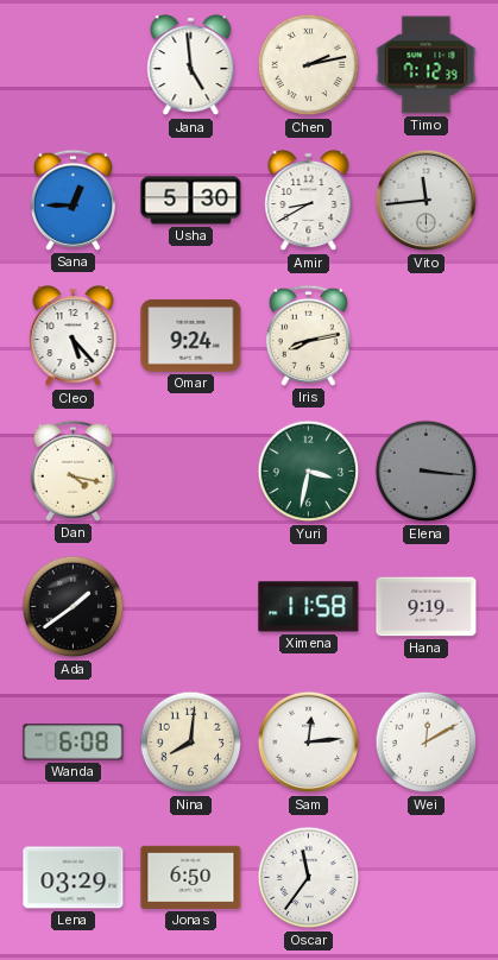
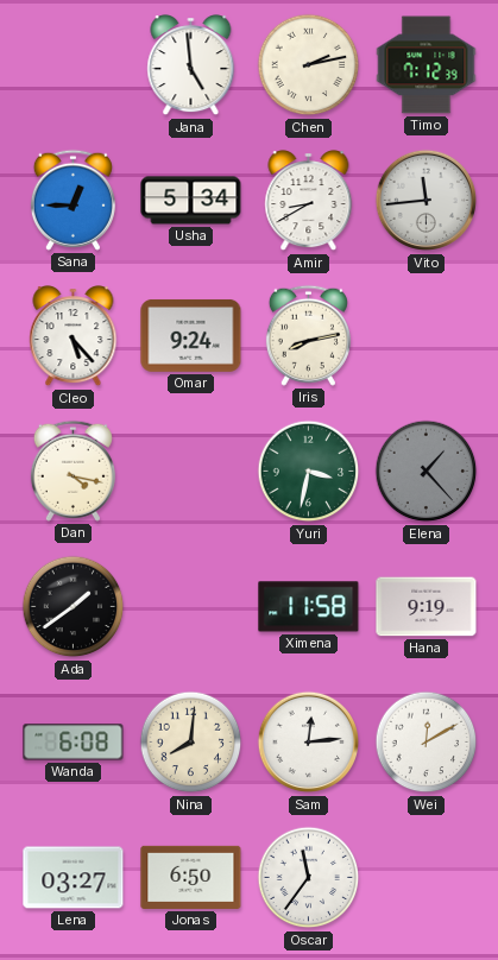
Usha: 5:30 -> 5:34 (191, 201)
Elena: 3:16 -> 1:23 (427, 472)
Lena: 03:29 -> 03:27 (74, 878)
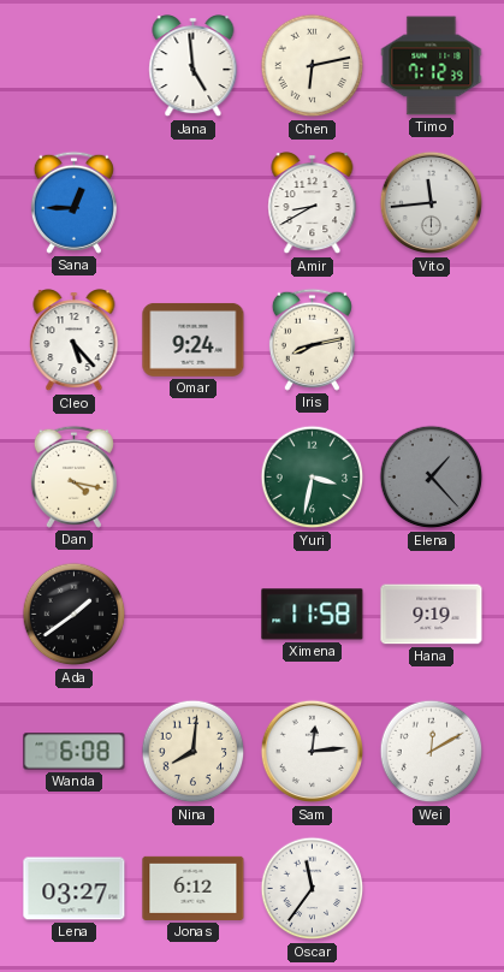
Chen: 2:13 -> 6:13 (313, 66)
Usha: 5:34 -> none (191, 201)
Jonas: 6:50 -> 6:12 (194, 888)
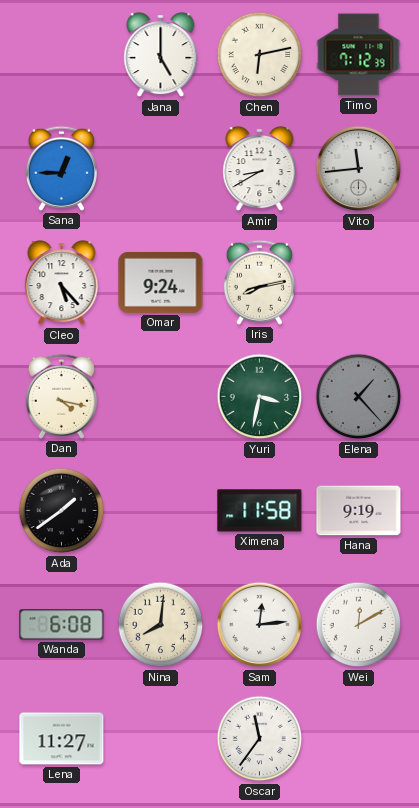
Jana: 4:59 -> 5:00 (161, 55)
Lena: 03:27 -> 11:27 (62, 739)
Jonas: 6:12 -> none (194, 888)
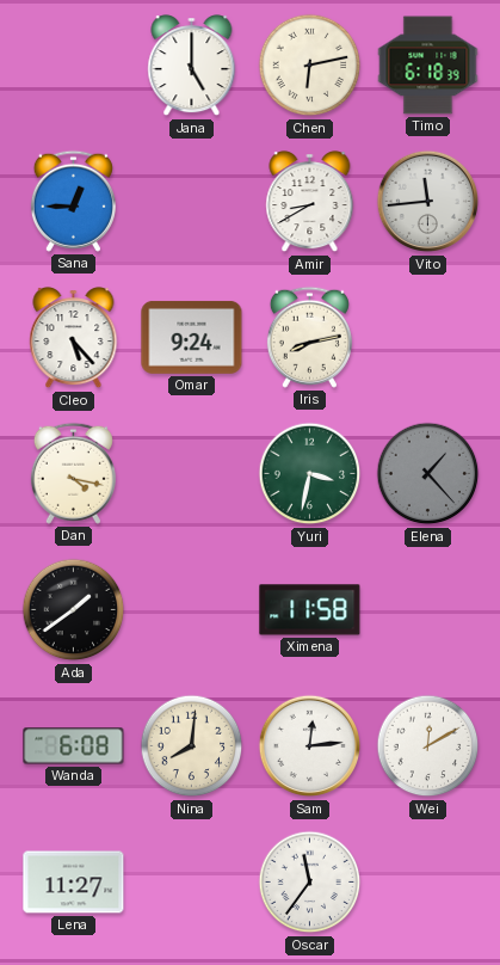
Timo: 7:12 -> 6:18 (428, 66)
Hana: 9:19 -> none (359, 511)
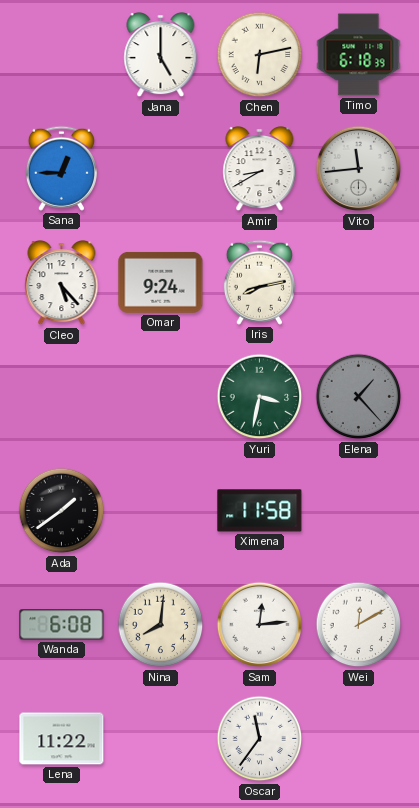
Dan: 4:17 -> none (73, 473)
Lena: 11:27 -> 11:22 (62, 739)
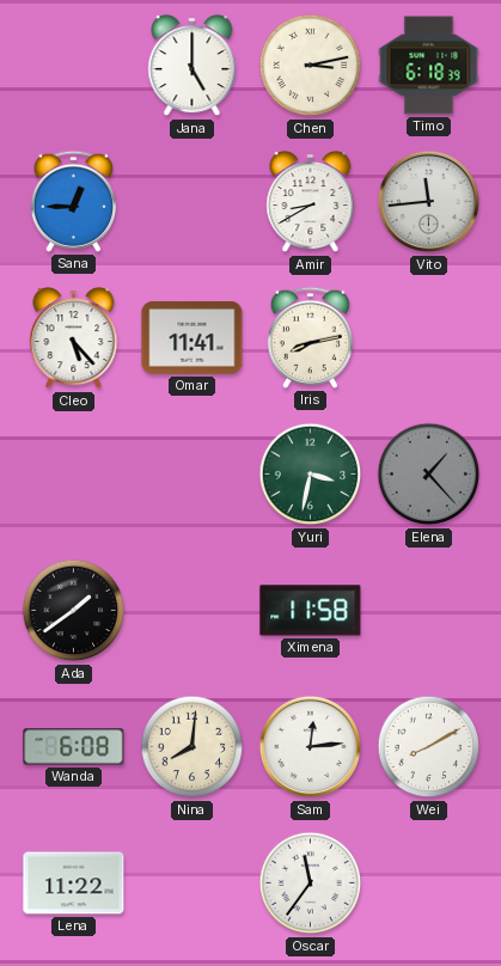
Chen: 6:13 -> 3:13 (311, 66)
Omar: 9:24 -> 11:41 (193, 337)
Wei: 12:10 -> 8:10 (429, 747)
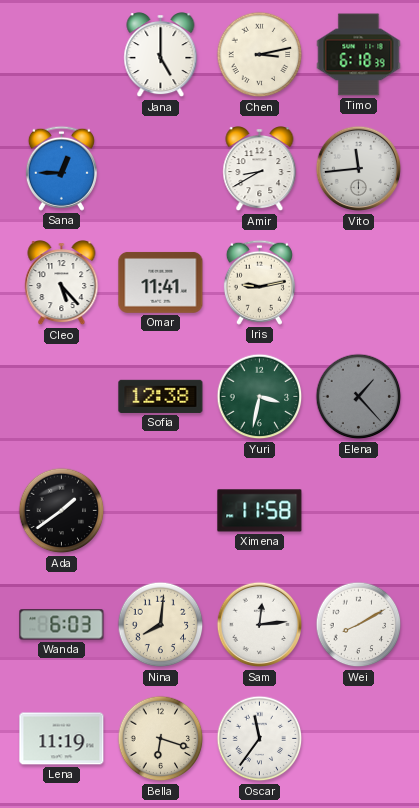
Iris: 8:13 -> 9:13 (259, 282)
Sofia: none -> 12:38 (161, 396)
Wanda: 6:08 -> 6:03 (62, 625)
Lena: 11:22 -> 11:19 (62, 739)
Bella: none -> 6:18 (161, 739)
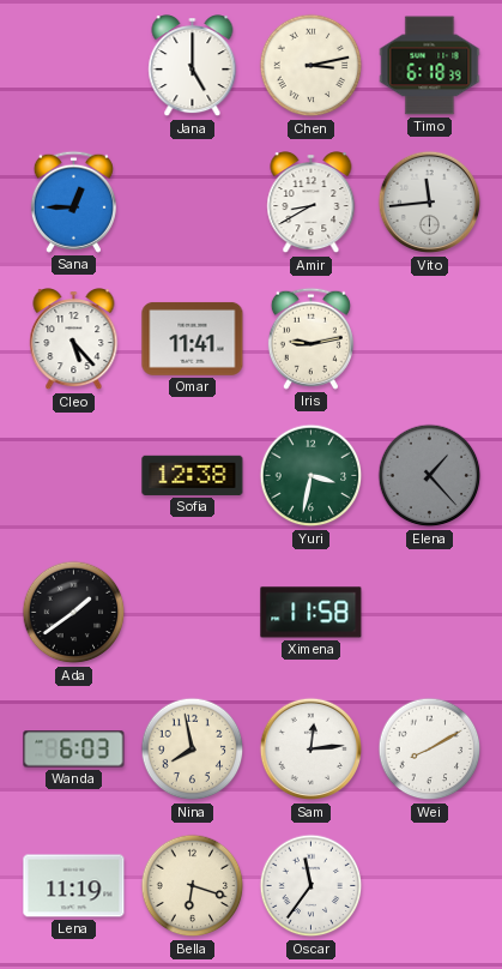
Nina: 8:01 -> 7:58 (193, 750)
